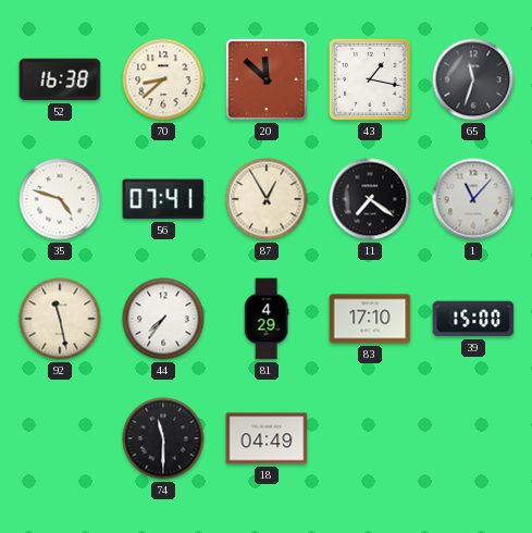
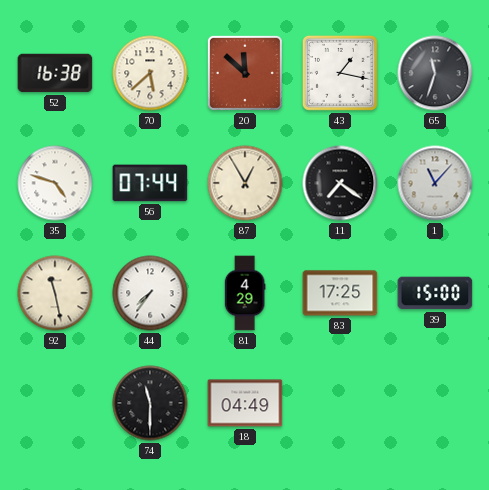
70: 8:38 -> 5:38 (150, 73)
56: 07:41 -> 07:44 (150, 183)
83: 17:10 -> 17:25 (340, 293)
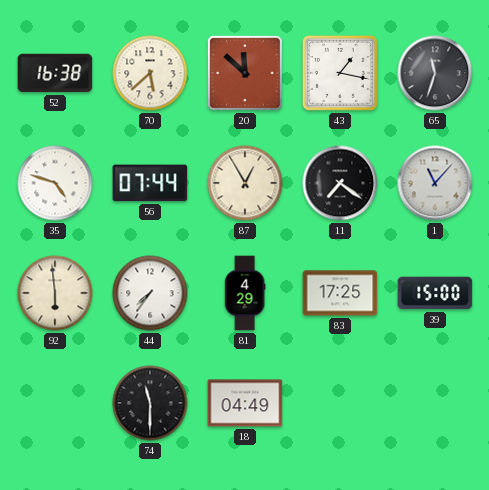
92: 11:28 -> 5:59 (55, 293)
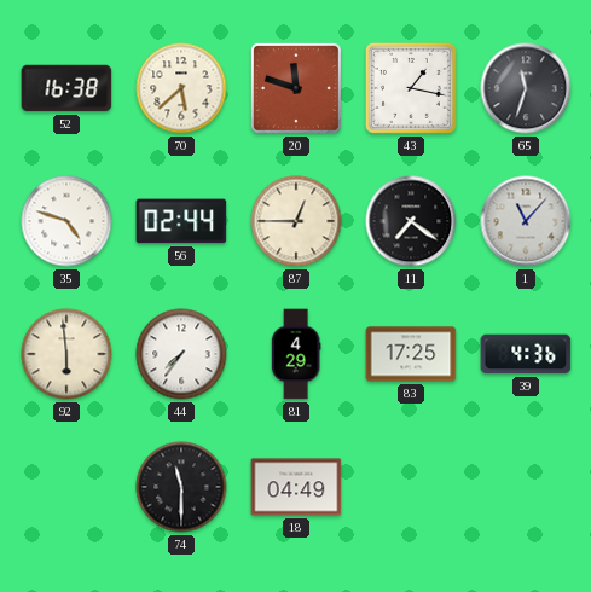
20: 11:52 -> 11:48 (296, 88)
56: 07:44 -> 02:44 (181, 221)
87: 12:55 -> 12:45 (296, 221)
39: 15:00 -> 4:36 (526, 354)
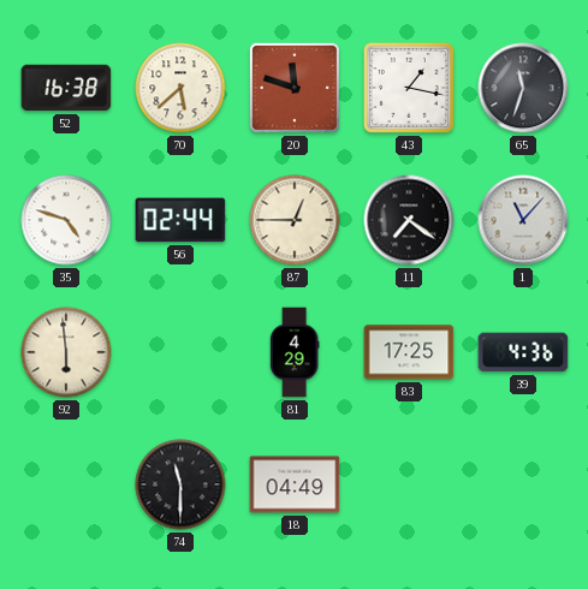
44: 7:36 -> none (181, 354)
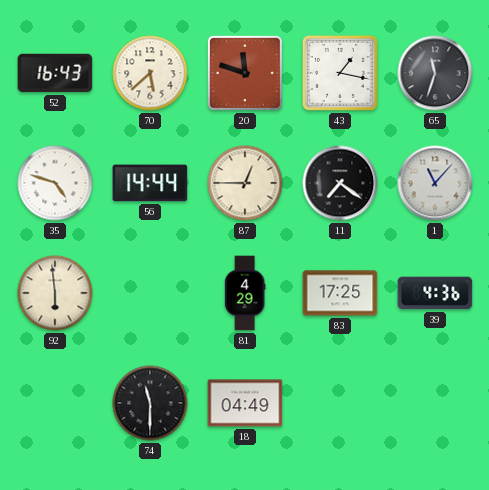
52: 16:38 -> 16:43 (55, 73)
56: 02:44 -> 14:44 (150, 183)
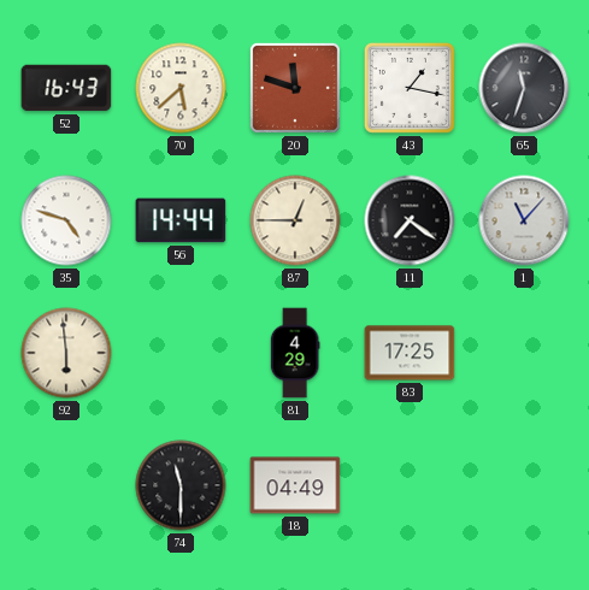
39: 4:36 -> none (435, 293)
